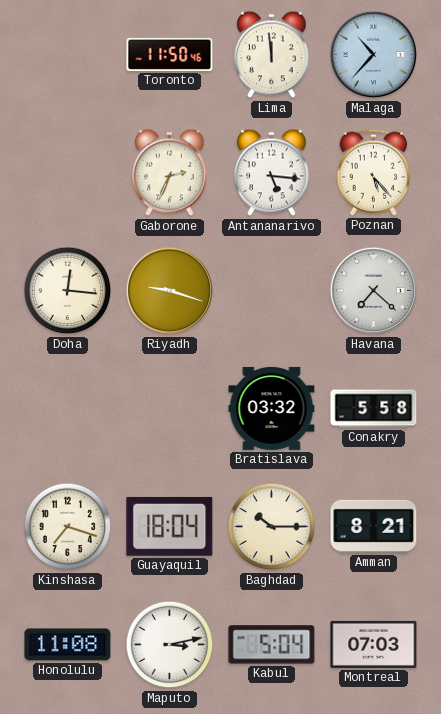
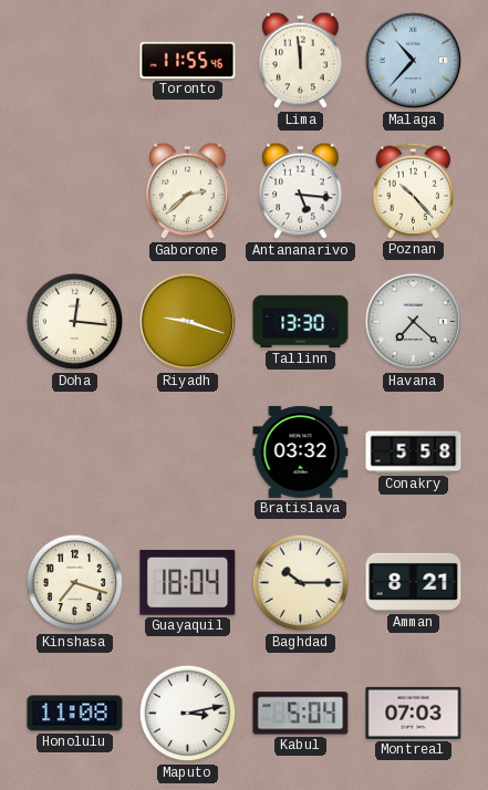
Toronto: 11:50 -> 11:55 (188, 60)
Gaborone: 2:34 -> 2:38 (188, 191)
Poznan: 5:23 -> 10:23 (414, 190)
Tallinn: none -> 13:30 (301, 322)
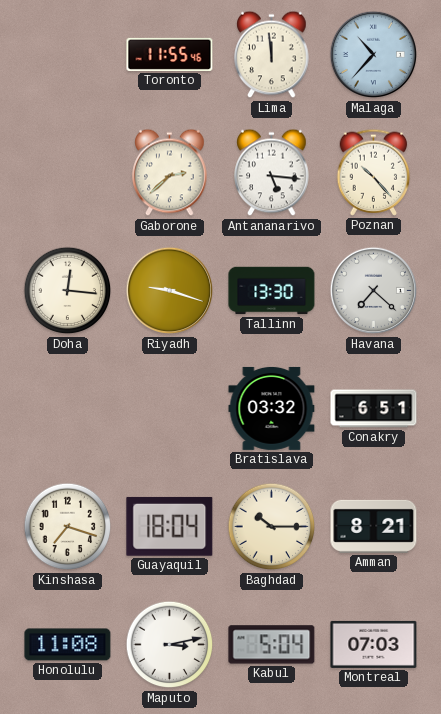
Conakry: 5:58 -> 6:51 (374, 409)
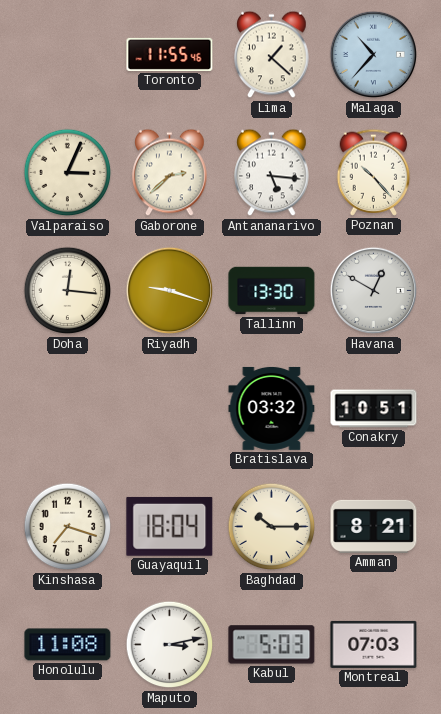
Lima: 11:59 -> 1:22 (272, 55)
Valparaiso: none -> 3:04 (68, 173)
Havana: 7:22 -> 12:50 (374, 291)
Conakry: 6:51 -> 10:51 (374, 409)
Kabul: 5:04 -> 5:03 (272, 645)
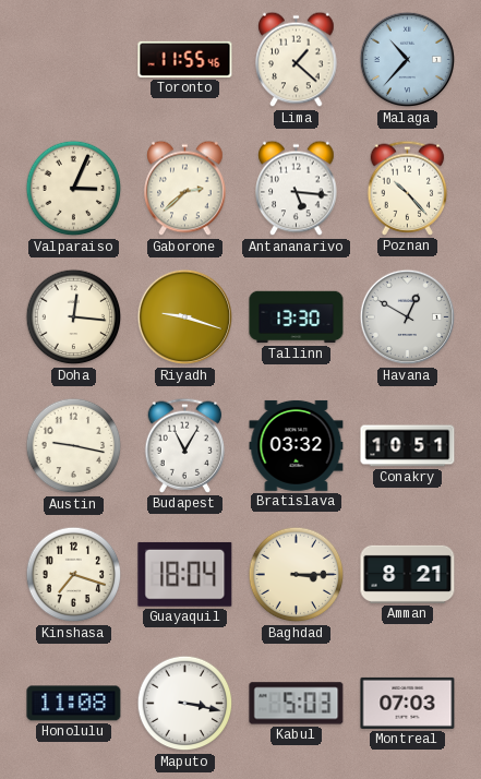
Austin: none -> 9:17 (74, 446)
Budapest: none -> 11:05 (185, 445)
Baghdad: 10:15 -> 3:15 (297, 575)
Maputo: 3:13 -> 3:17 (185, 704)
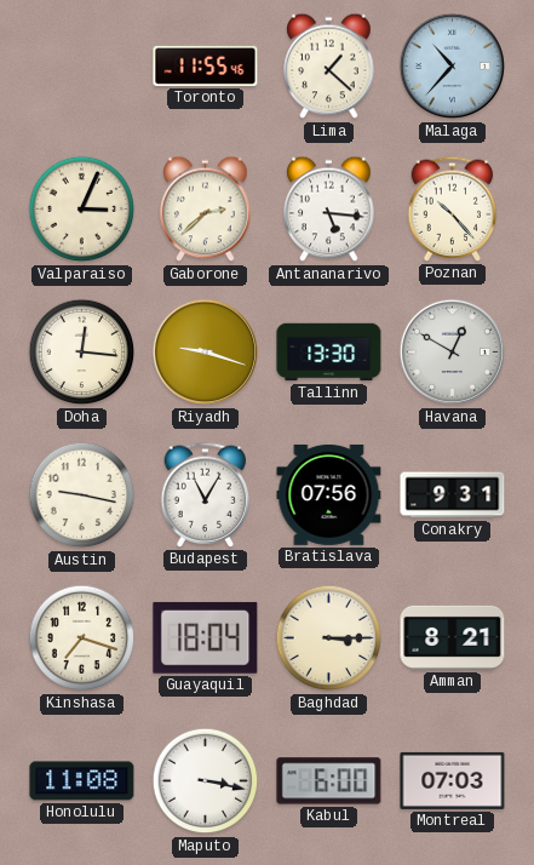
Bratislava: 03:32 -> 07:56 (329, 494)
Conakry: 10:51 -> 9:31 (453, 495)
Kabul: 5:03 -> 6:00 (329, 781)
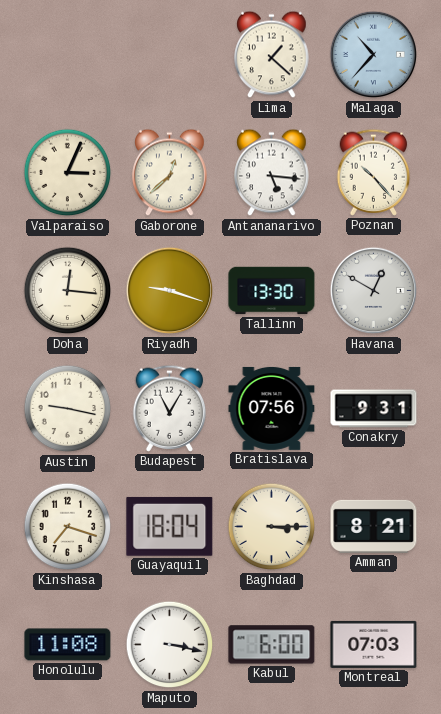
Toronto: 11:55 -> none (206, 65)
Gaborone: 2:38 -> 12:38 (170, 173)
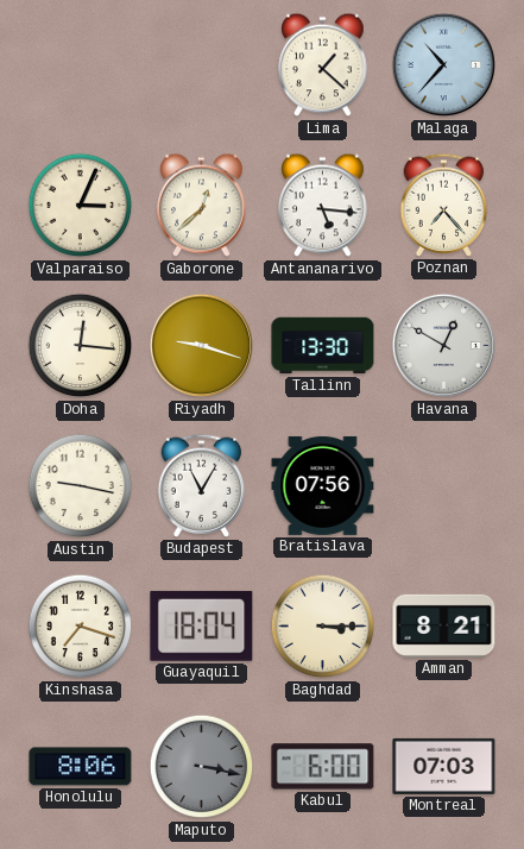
Poznan: 10:23 -> 7:23 (444, 205)
Conakry: 9:31 -> none (374, 409)
Honolulu: 11:08 -> 8:06 (81, 767)
Maputo dial: white -> grey (202, 767)
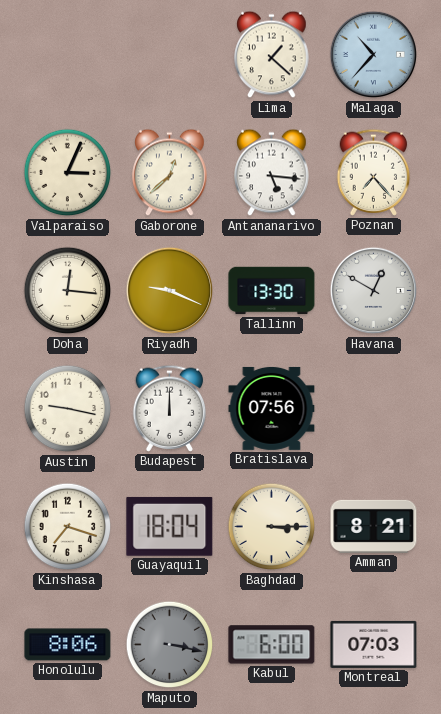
Riyadh: 9:18 -> 9:19 (170, 291)
Budapest: 11:05 -> 12:00 (170, 408)
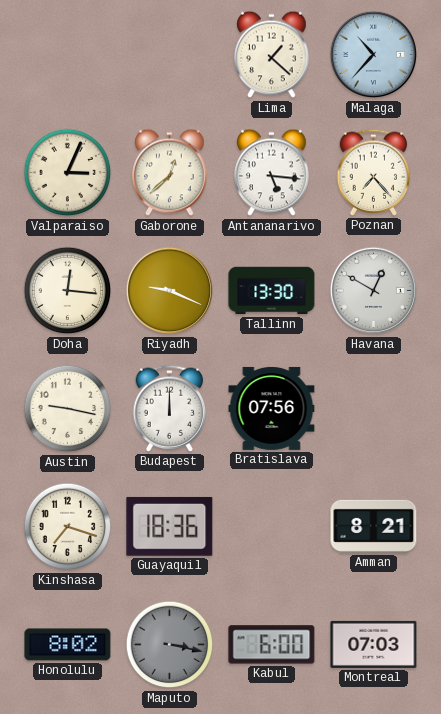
Guayaquil: 18:04 -> 18:36 (170, 526)
Baghdad: 3:15 -> none (272, 527)
Honolulu: 8:06 -> 8:02 (68, 645)
